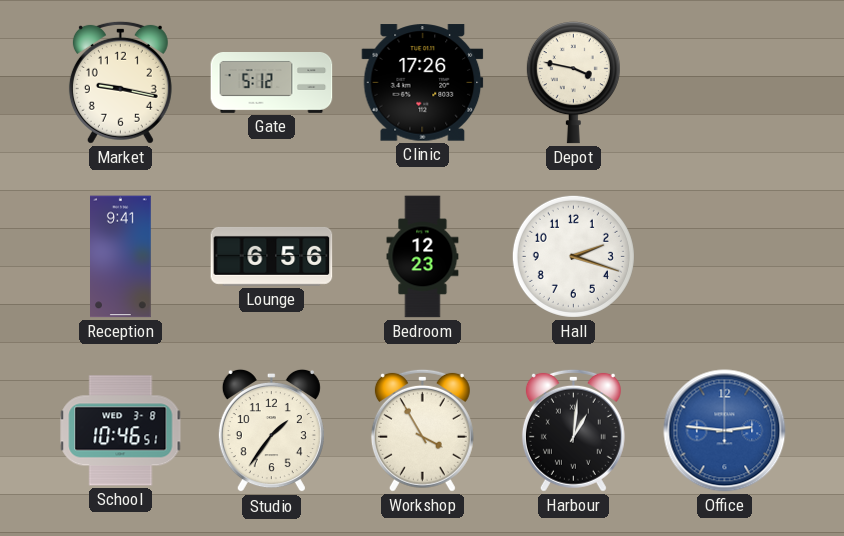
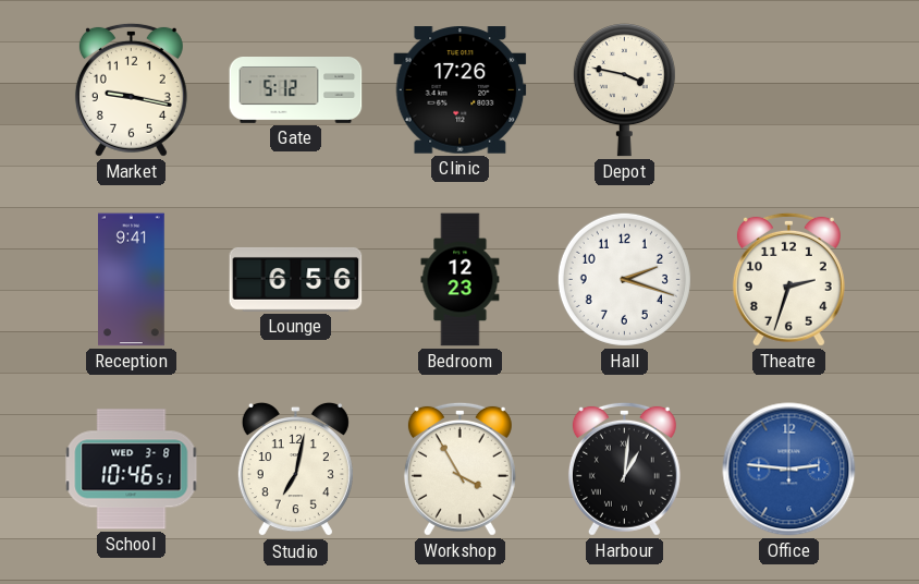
Theatre: none -> 2:33 (788, 279)
Studio: 1:36 -> 7:02 (295, 470)
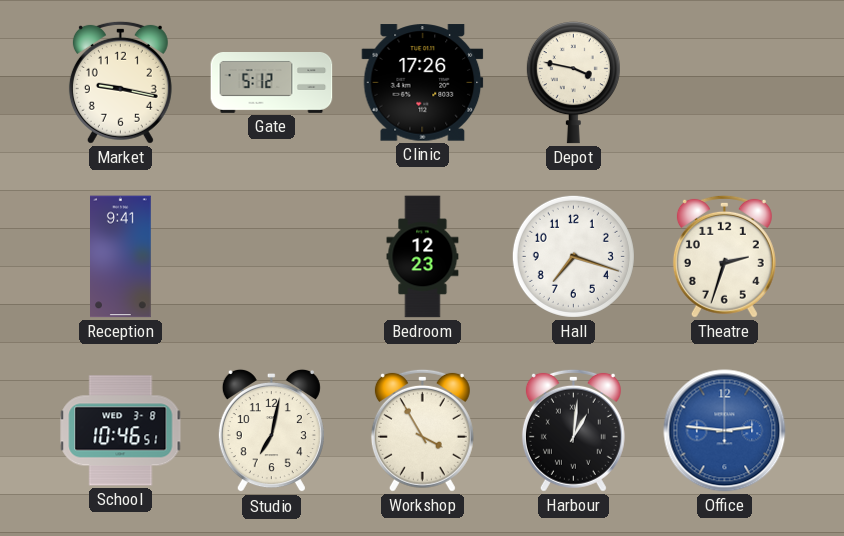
Lounge: 6:56 -> none (296, 279)
Hall: 2:18 -> 7:18 (573, 256)
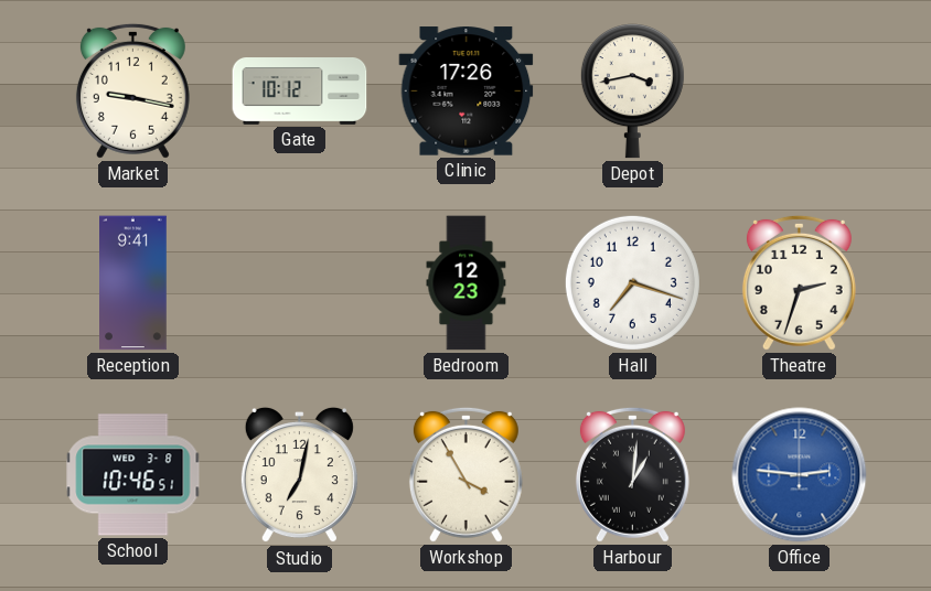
Gate: 5:12 -> 10:12 (300, 92)
Depot: 3:47 -> 3:43 (632, 92)
